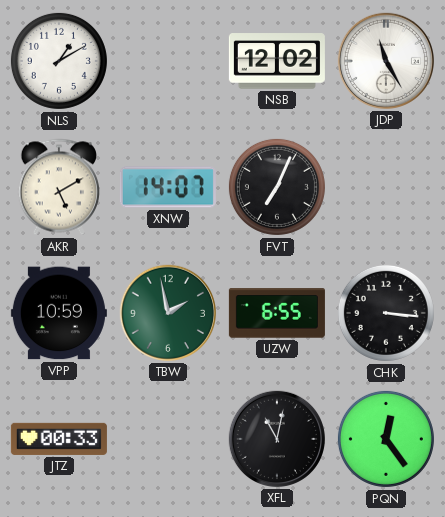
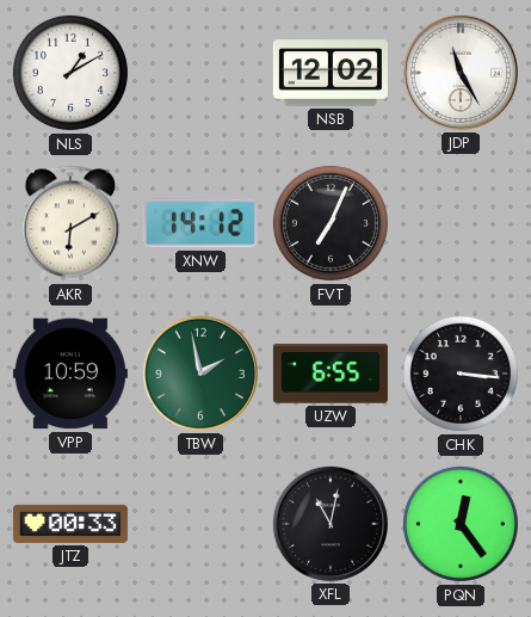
AKR: 5:10 -> 6:10 (70, 223)
XNW: 14:07 -> 14:12 (200, 223)
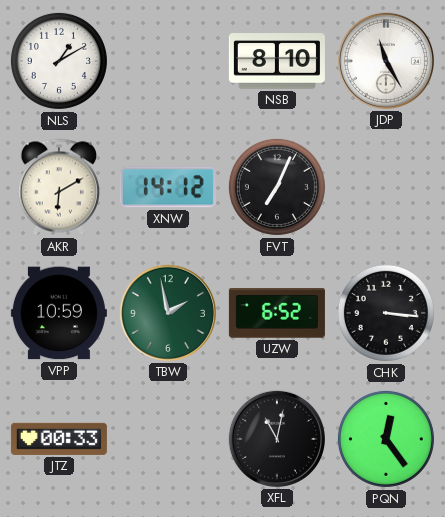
NSB: 12:02 -> 8:10 (277, 61)
UZW: 6:55 -> 6:52 (277, 313)
